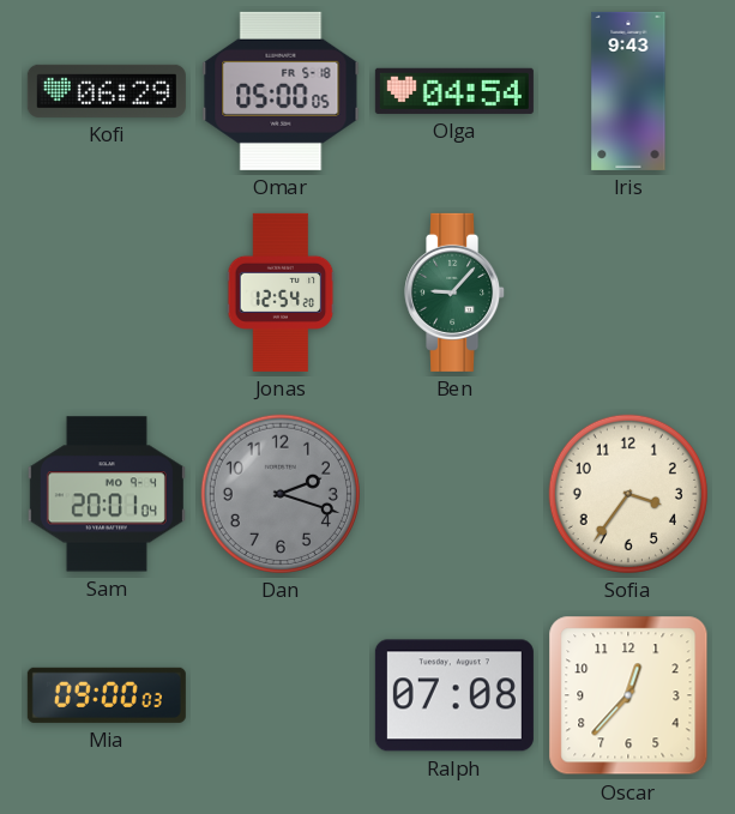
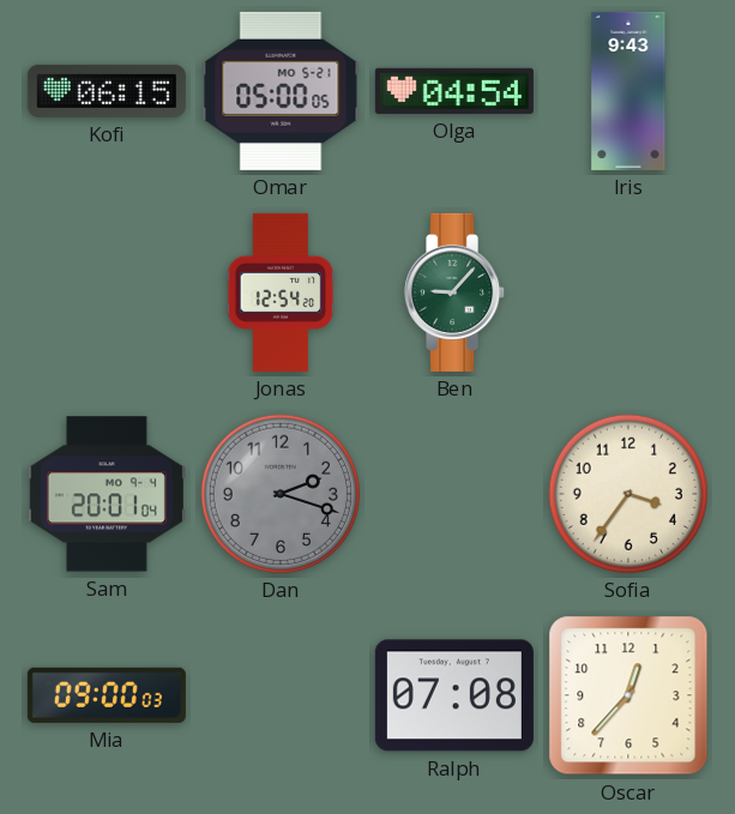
Kofi: 06:29 -> 06:15 (107, 91)
Omar date: FR 5-18 -> MO 5-21 (281, 91)
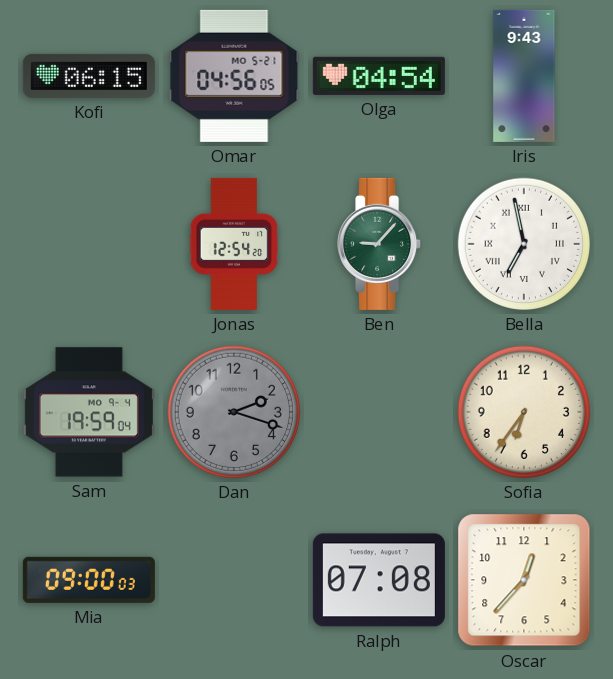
Omar: 05:00 -> 04:56 (234, 76)
Bella: none -> 6:58 (524, 244)
Sam: 20:01 -> 19:59 (89, 412)
Sofia: 3:36 -> 6:36 (524, 412)
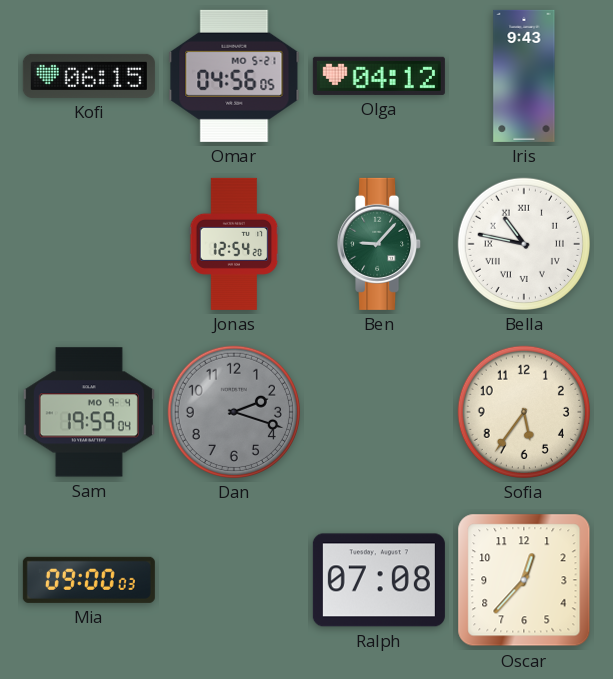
Olga: 04:54 -> 04:12 (379, 76)
Bella: 6:58 -> 10:47 (524, 244)
Sofia: 6:36 -> 5:36 (524, 412)
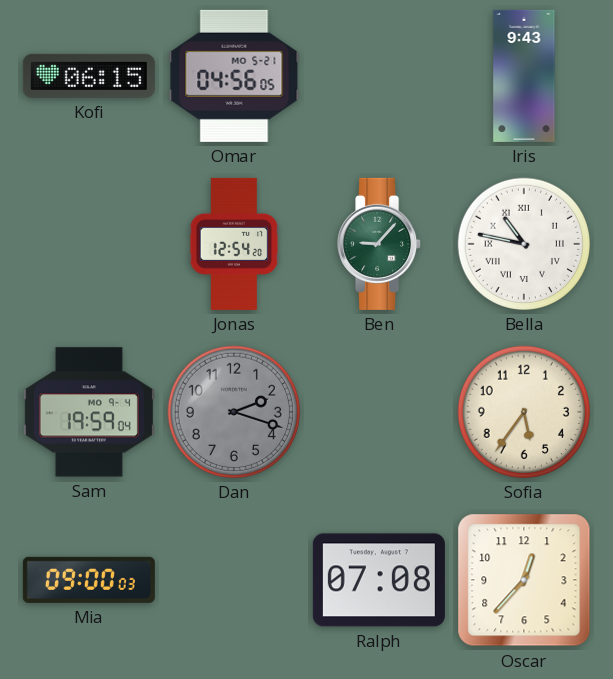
Olga: 04:12 -> none (379, 76)
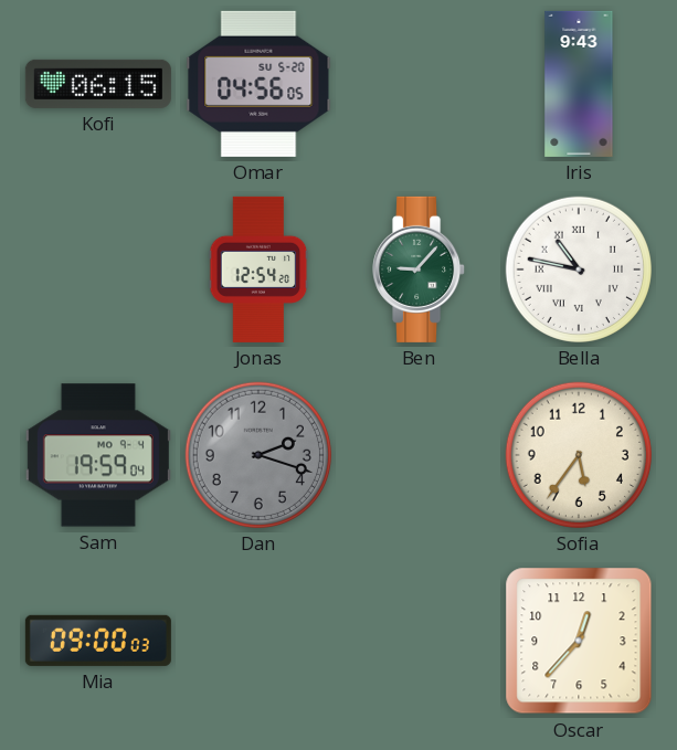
Omar date: MO 5-21 -> SU 5-20 (258, 84)
Ralph: 07:08 -> none (379, 580)
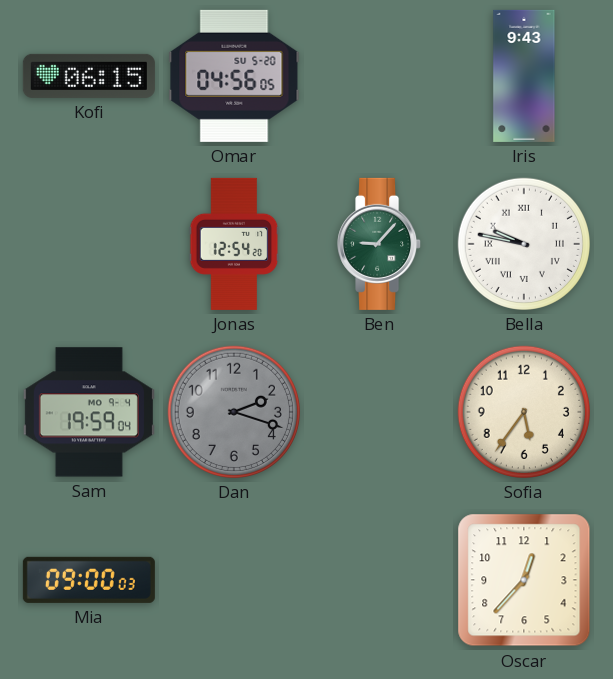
Bella: 10:47 -> 9:47 (524, 244)
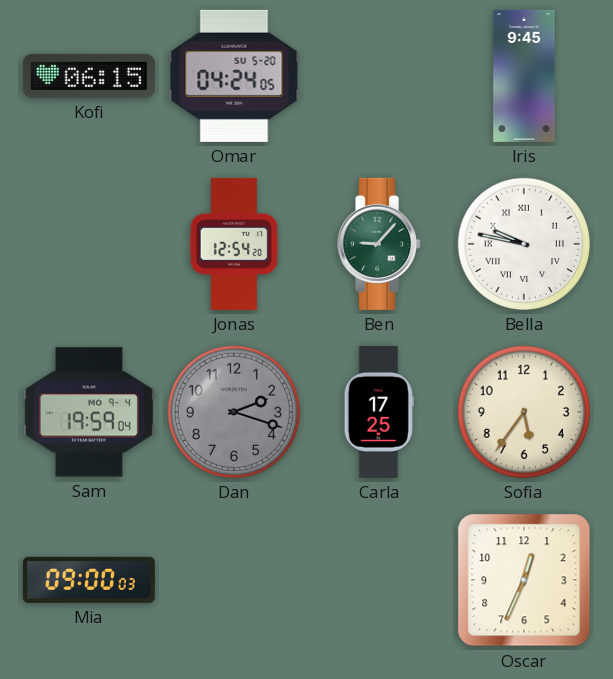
Omar: 04:56 -> 04:24 (234, 76)
Iris: 9:43 -> 9:45 (524, 76)
Carla: none -> 17:25 (379, 412)
Oscar: 12:37 -> 12:34 (524, 580)
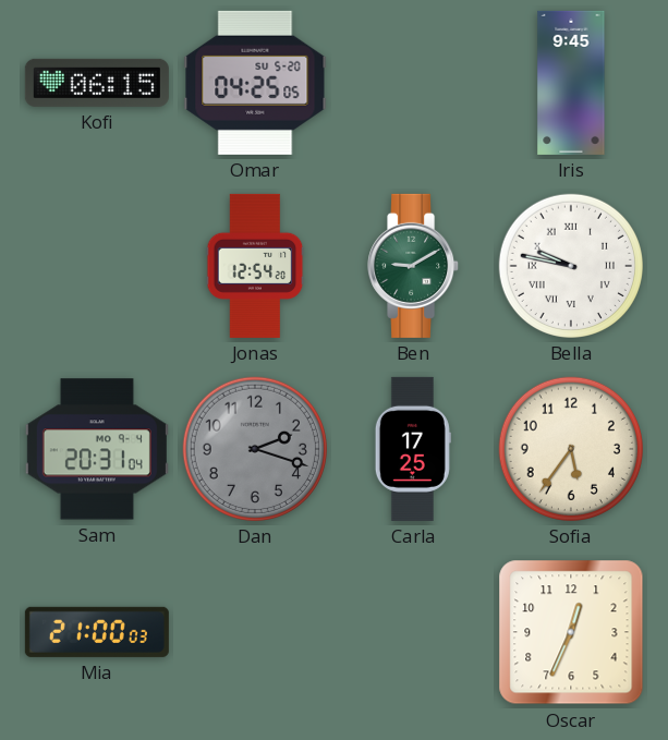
Omar: 04:24 -> 04:25 (255, 83)
Ben: 9:07 -> 9:10 (414, 266)
Sam: 19:59 -> 20:31 (97, 449)
Mia: 09:00 -> 21:00 (97, 632)
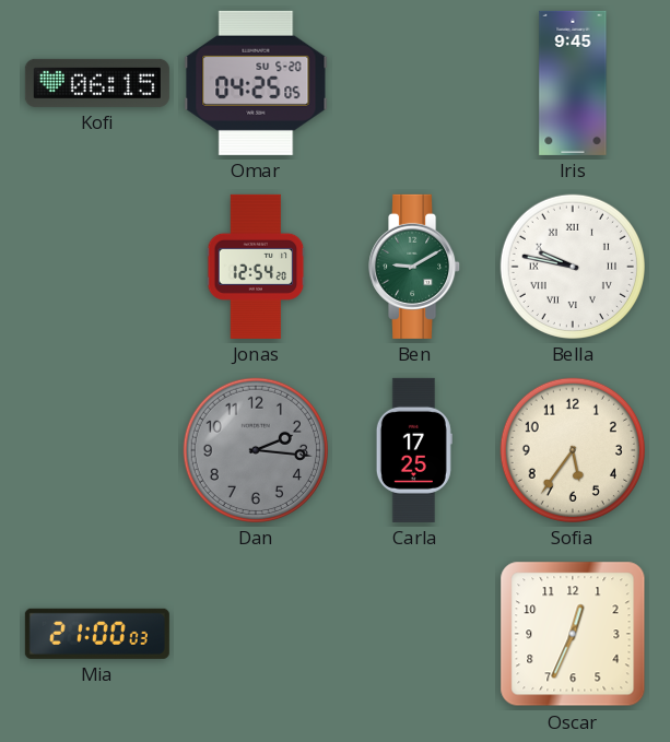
Sam: 20:31 -> none (97, 449)
Dan: 2:18 -> 2:16 (256, 450)
